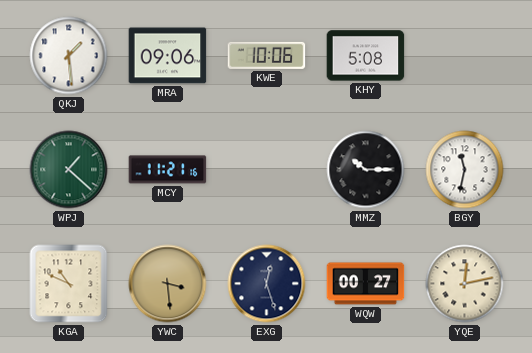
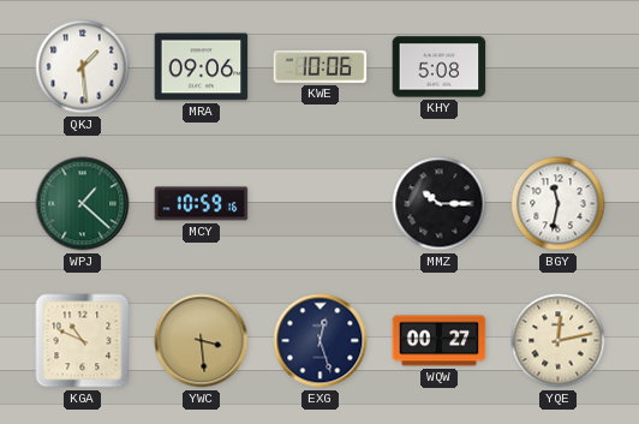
MCY: 11:21 -> 10:59 (202, 204)
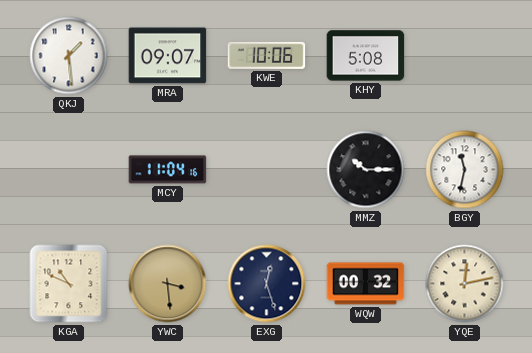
MRA: 09:06 -> 09:07 (168, 56)
WPJ: 1:22 -> none (83, 204)
MCY: 10:59 -> 11:04 (168, 170)
WQW: 00:27 -> 00:32 (366, 284)
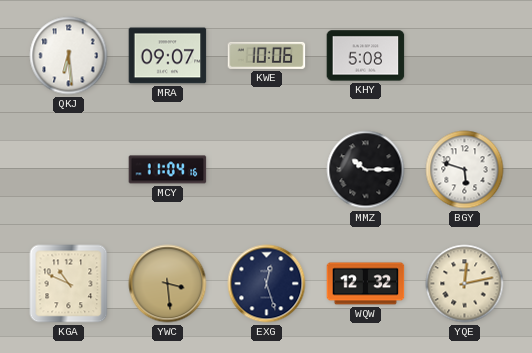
QKJ: 1:29 -> 6:29 (69, 56)
BGY: 11:32 -> 5:48 (465, 170)
WQW: 00:32 -> 12:32 (366, 284)
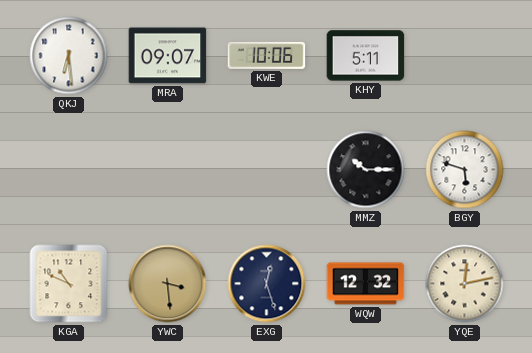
KHY: 5:08 -> 5:11 (366, 56)
MCY: 11:04 -> none (168, 170)
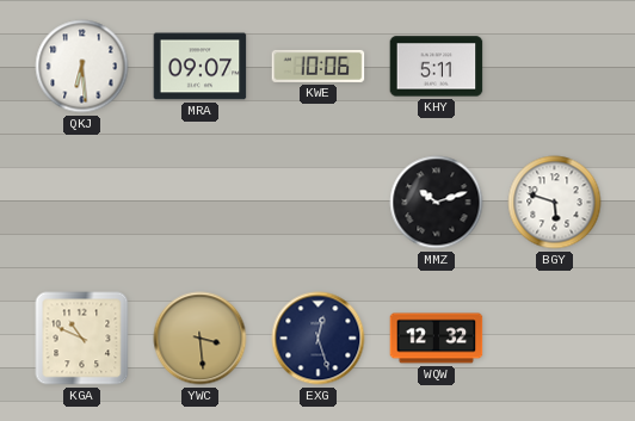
MMZ: 10:15 -> 10:12 (437, 203)
YQE: 12:13 -> none (465, 284)
